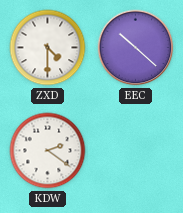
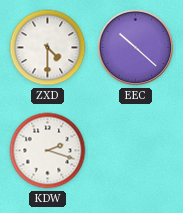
KDW: 2:21 -> 2:18 (48, 151)
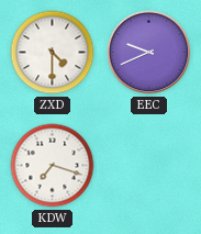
EEC: 10:22 -> 9:41 (149, 53)
KDW: 2:18 -> 7:18 (53, 166)
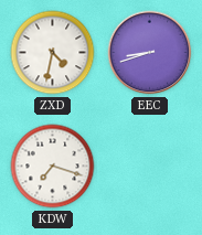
ZXD: 4:30 -> 4:32 (53, 53)
EEC: 9:41 -> 8:42 (150, 53)
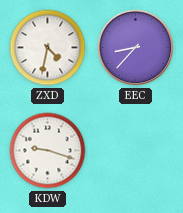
EEC: 8:42 -> 8:37 (136, 48)
KDW: 7:18 -> 9:18 (48, 151)
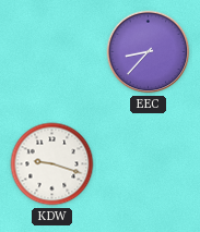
ZXD: 4:32 -> none (48, 48)
